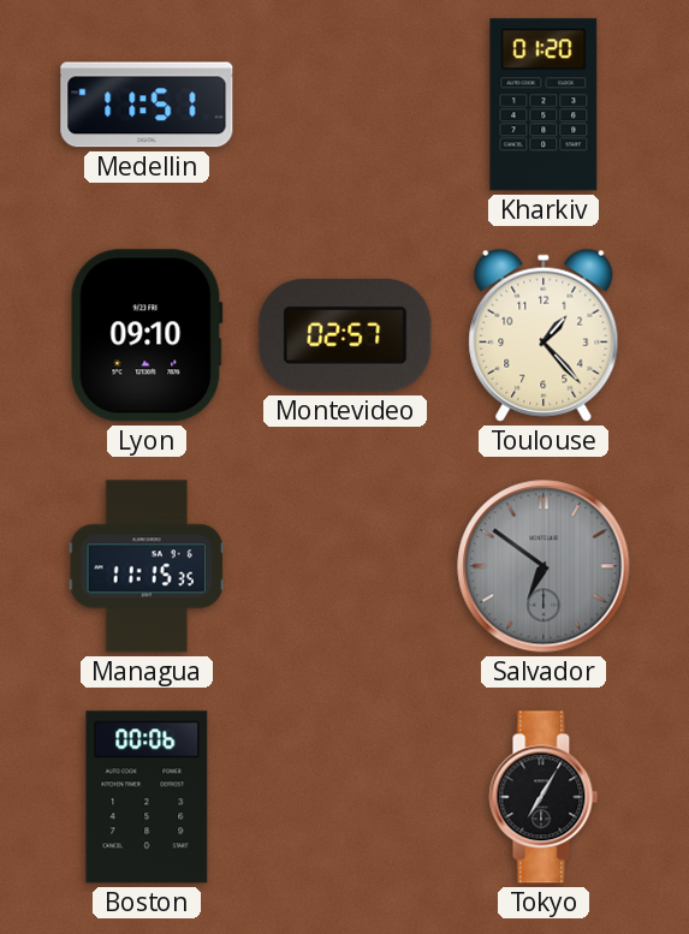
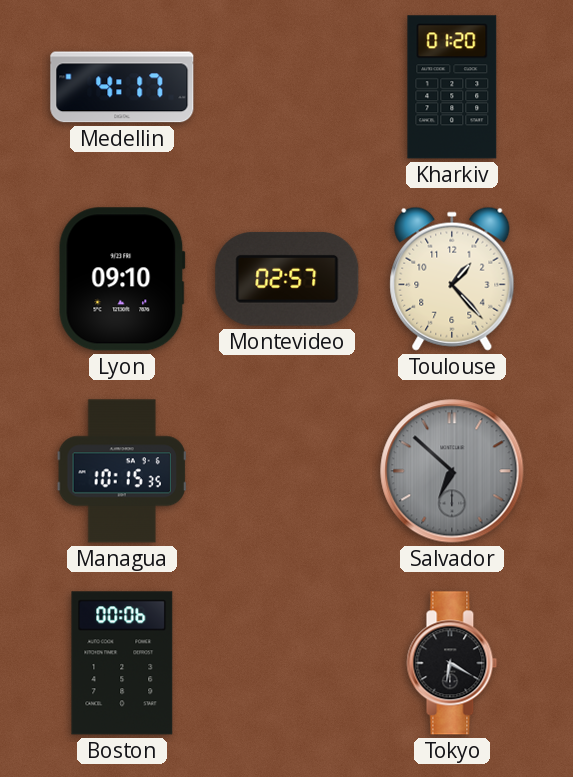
Medellin: 11:51 -> 4:17 (122, 87)
Managua: 11:15 -> 10:15 (122, 471)
Salvador: 6:51 -> 6:52 (452, 471)
Tokyo: 7:05 -> 6:20 (452, 663)
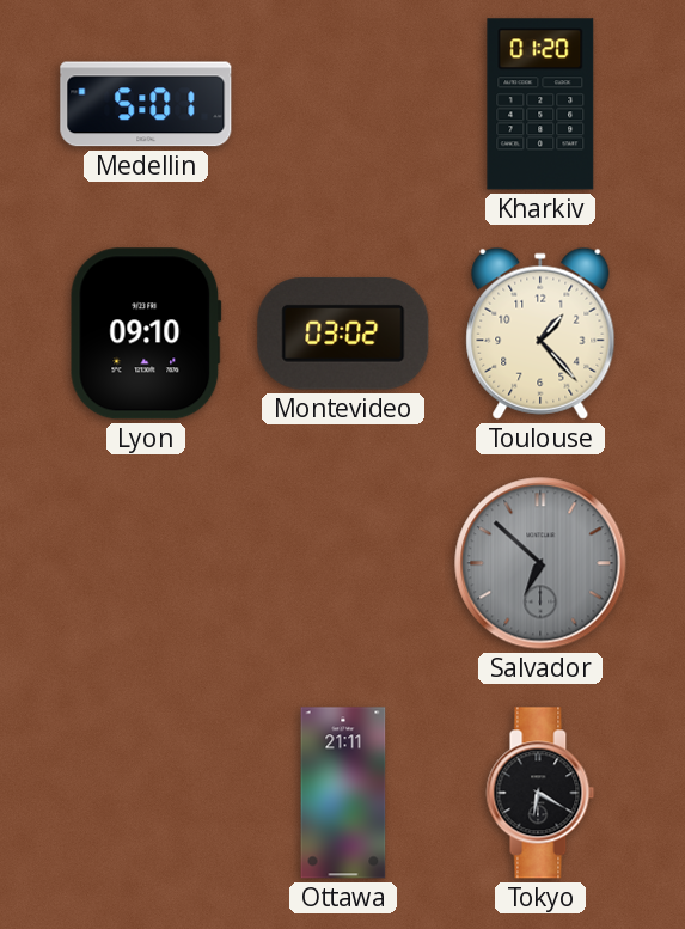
Medellin: 4:17 -> 5:01 (146, 104)
Montevideo: 02:57 -> 03:02 (343, 334)
Managua: 10:15 -> none (122, 471)
Boston: 00:06 -> none (122, 663)
Ottawa: none -> 21:11 (343, 793)
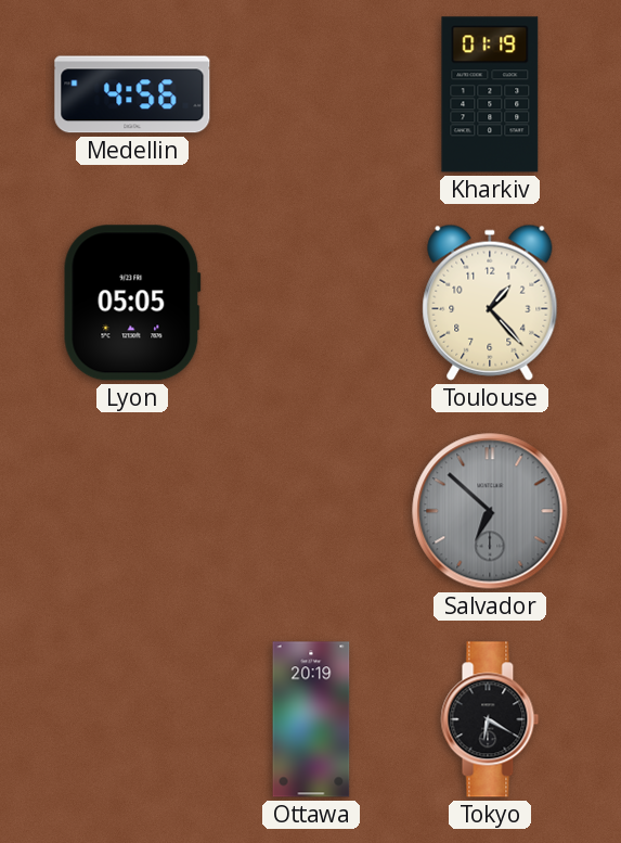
Medellin: 5:01 -> 4:56 (132, 94)
Kharkiv: 01:20 -> 01:19 (490, 94)
Lyon: 09:10 -> 05:05 (132, 303)
Montevideo: 03:02 -> none (343, 334)
Ottawa: 21:11 -> 20:19 (311, 719)
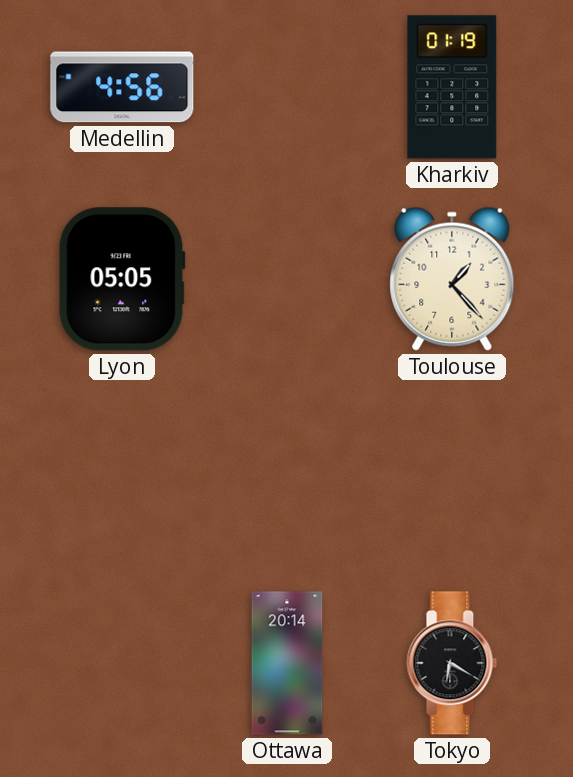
Salvador: 6:52 -> none (490, 511)
Ottawa: 20:19 -> 20:14 (287, 663)
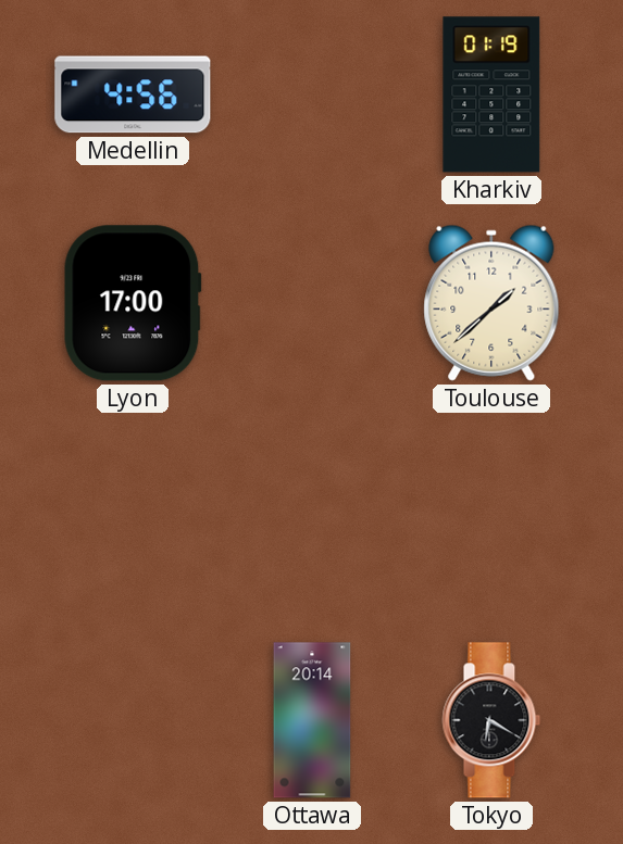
Lyon: 05:05 -> 17:00 (133, 303)
Toulouse: 1:23 -> 1:38 (491, 303)
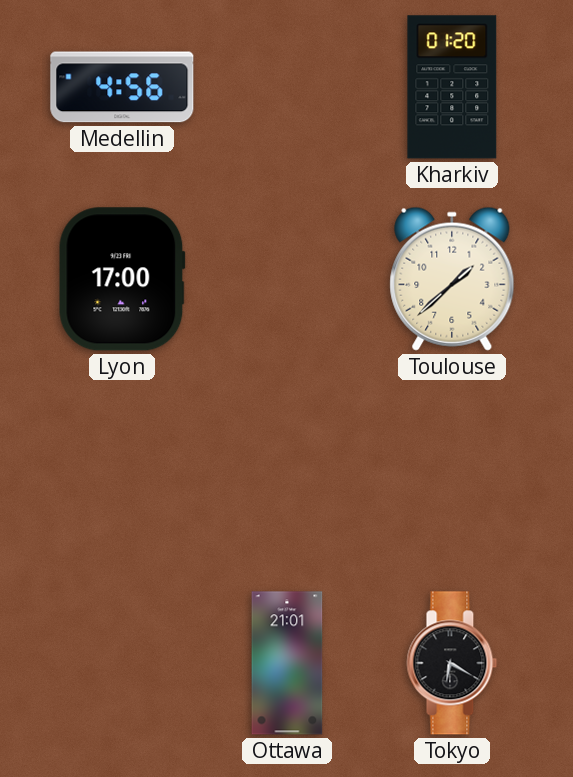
Kharkiv: 01:19 -> 01:20 (452, 87)
Ottawa: 20:14 -> 21:01 (287, 663)
